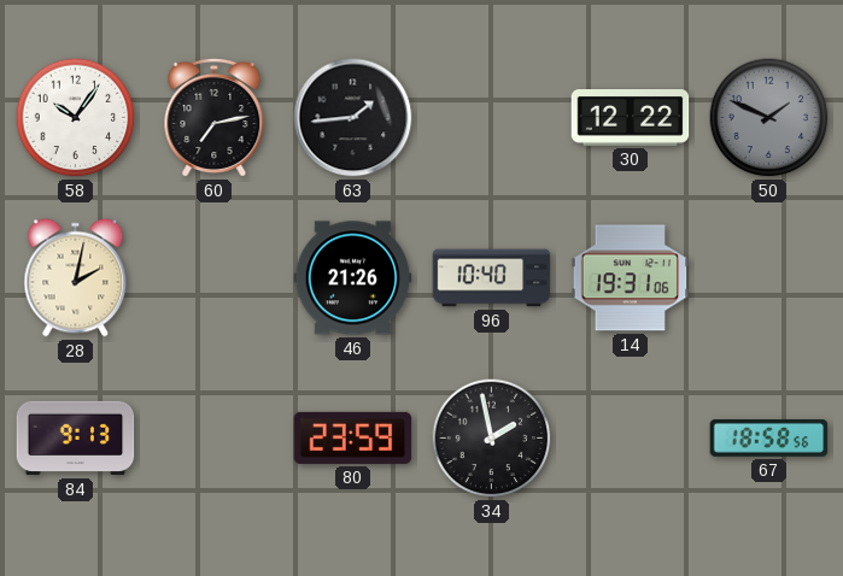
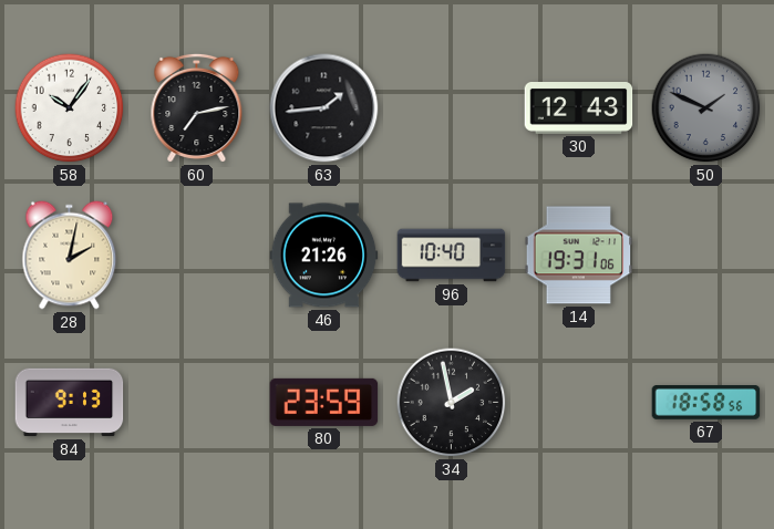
30: 12:22 -> 12:43 (579, 108)
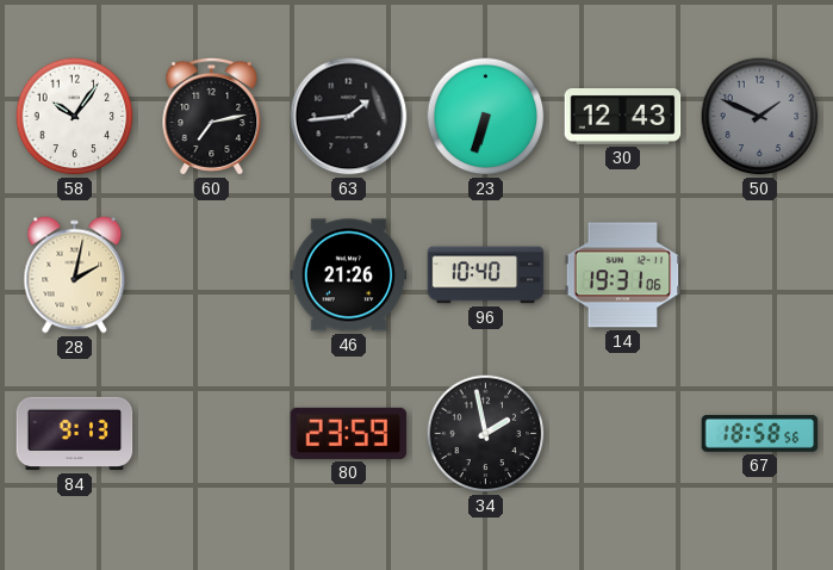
23: none -> 6:33 (486, 117)
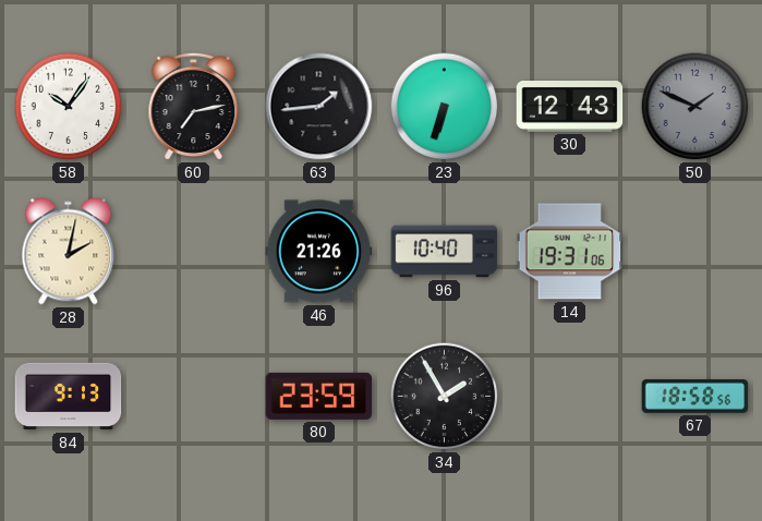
34: 1:58 -> 1:55 (445, 397)
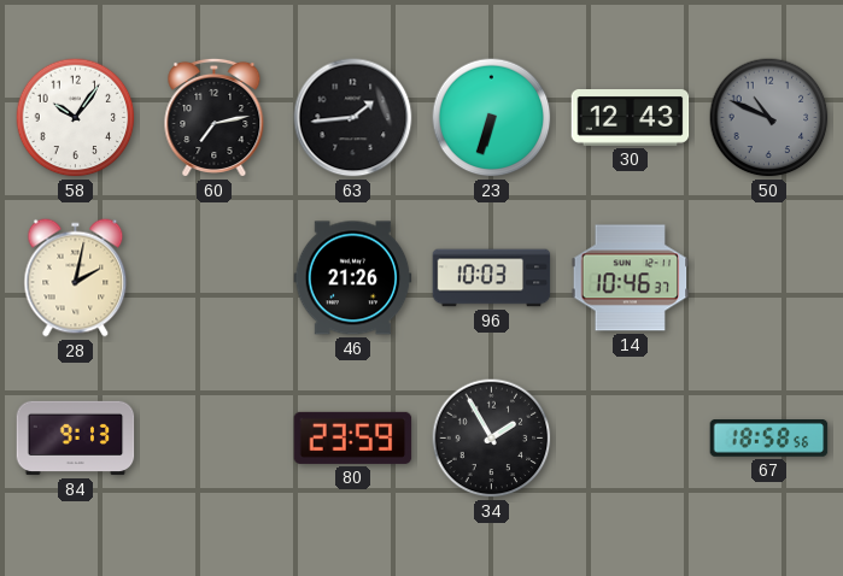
50: 1:49 -> 10:49 (769, 118)
96: 10:40 -> 10:03 (492, 278)
14: 19:31 -> 10:46 (631, 278)
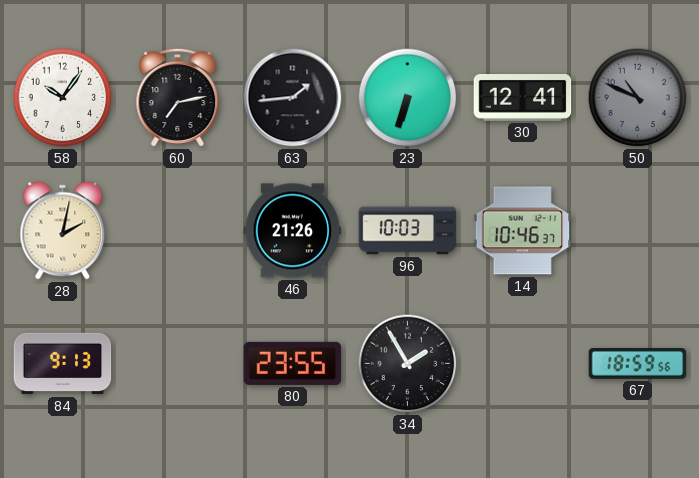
30: 12:43 -> 12:41 (523, 98)
80: 23:59 -> 23:55 (293, 363)
67: 18:58 -> 18:59 (638, 364)
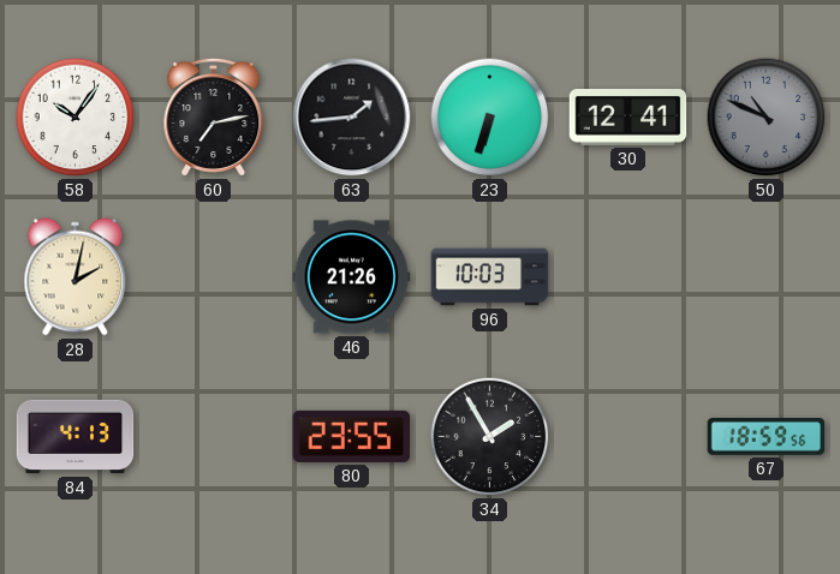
14: 10:46 -> none (523, 231)
84: 9:13 -> 4:13 (76, 437)
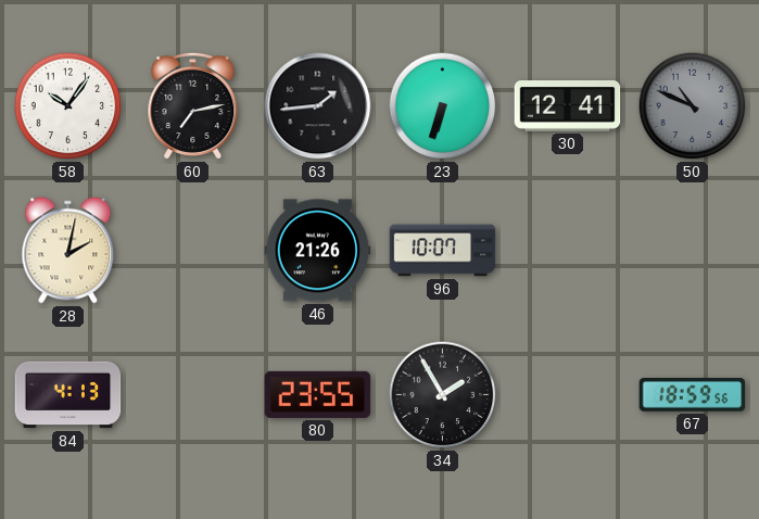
96: 10:03 -> 10:07 (443, 251)
